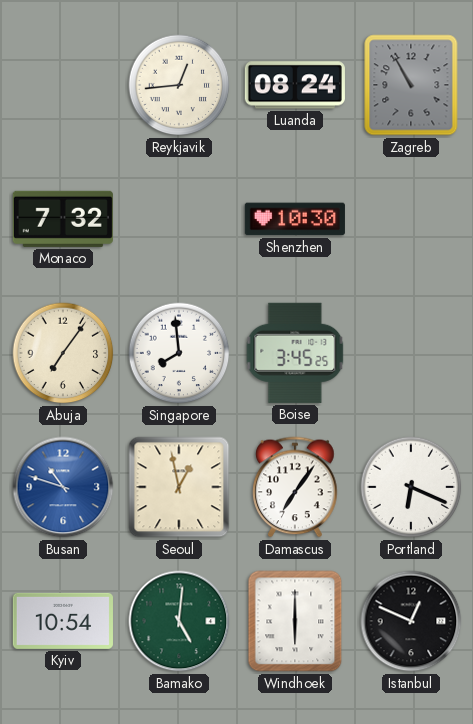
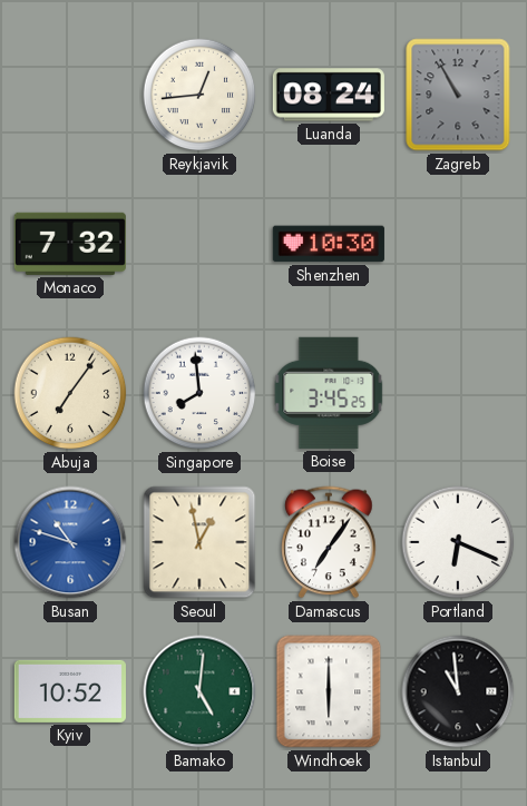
Kyiv: 10:54 -> 10:52 (70, 691)
Istanbul: 12:49 -> 10:59 (458, 691)
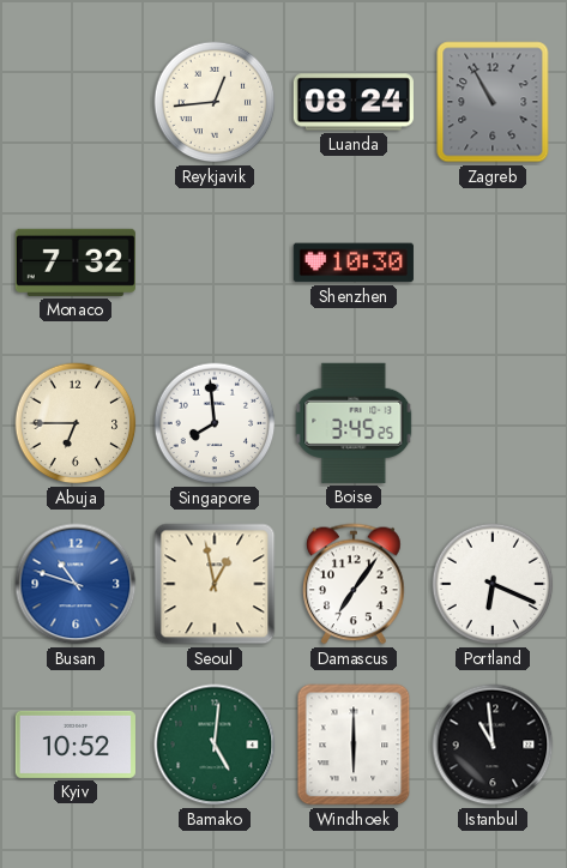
Abuja: 7:06 -> 6:45 (76, 423)
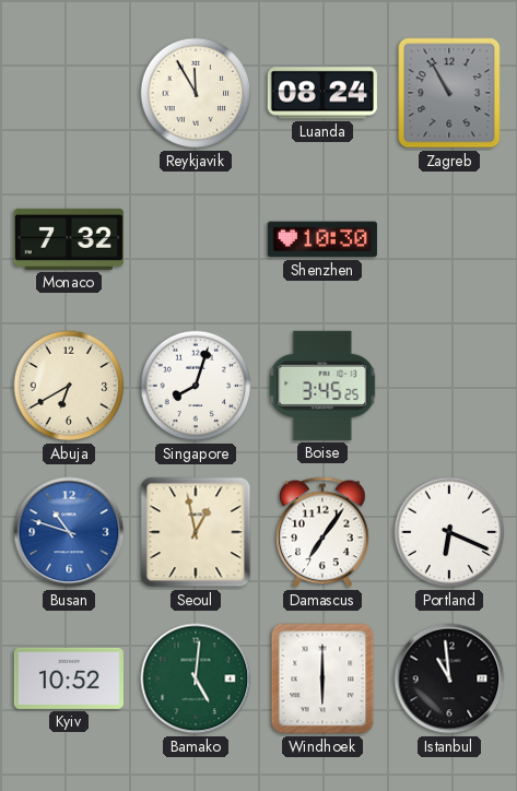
Reykjavik: 12:44 -> 11:55 (196, 93)
Abuja: 6:45 -> 6:40 (69, 386)
Singapore: 7:59 -> 8:03 (196, 386)
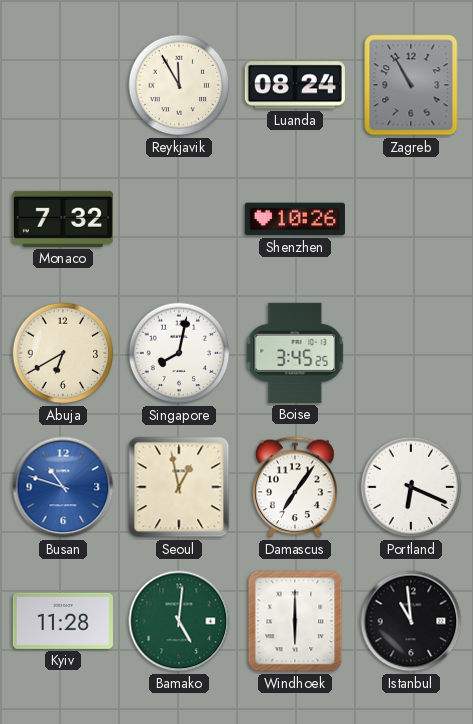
Shenzhen: 10:30 -> 10:26 (295, 219)
Singapore: 8:03 -> 8:02 (179, 353)
Kyiv: 10:52 -> 11:28 (63, 621)
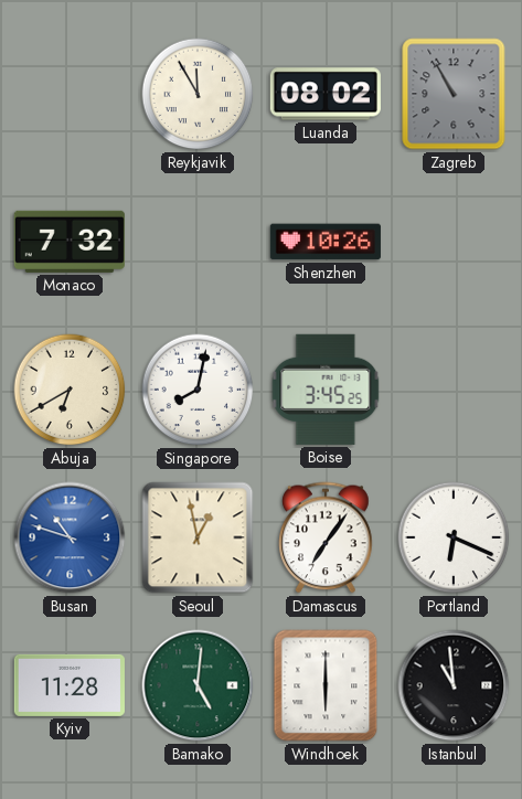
Luanda: 08:24 -> 08:02 (326, 94)
